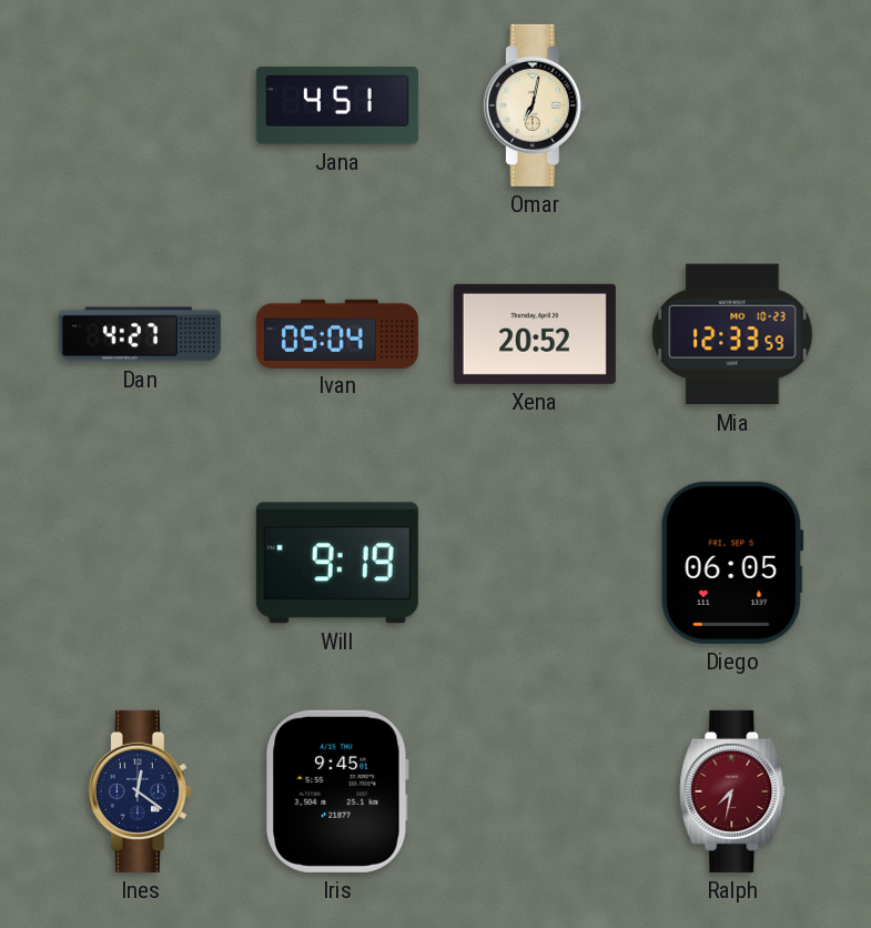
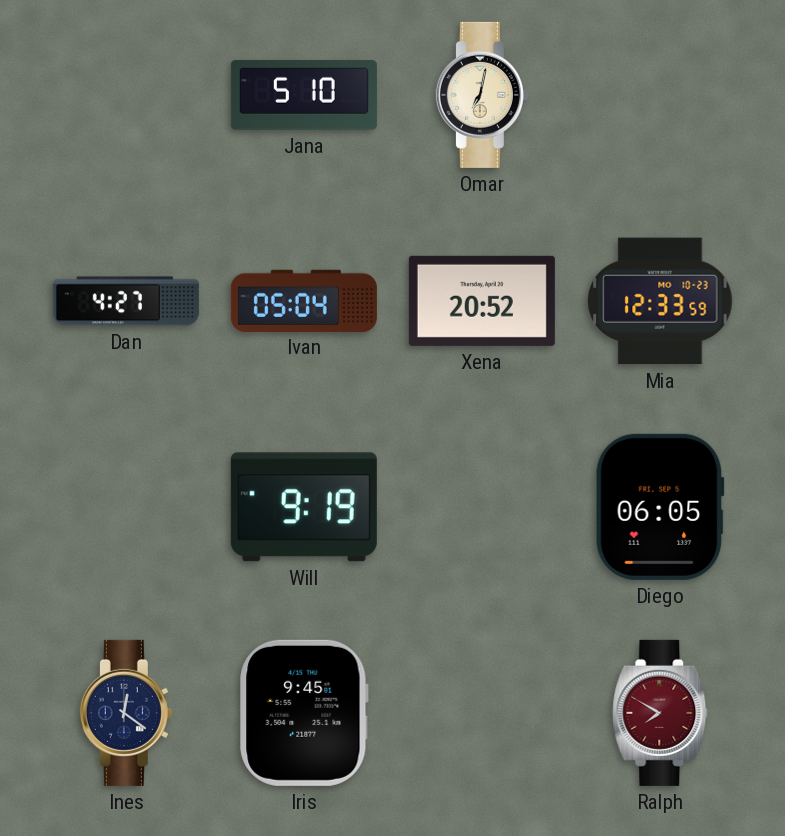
Jana: 4:51 -> 5:10 (304, 95)
Ralph: 7:32 -> 7:50 (660, 713)
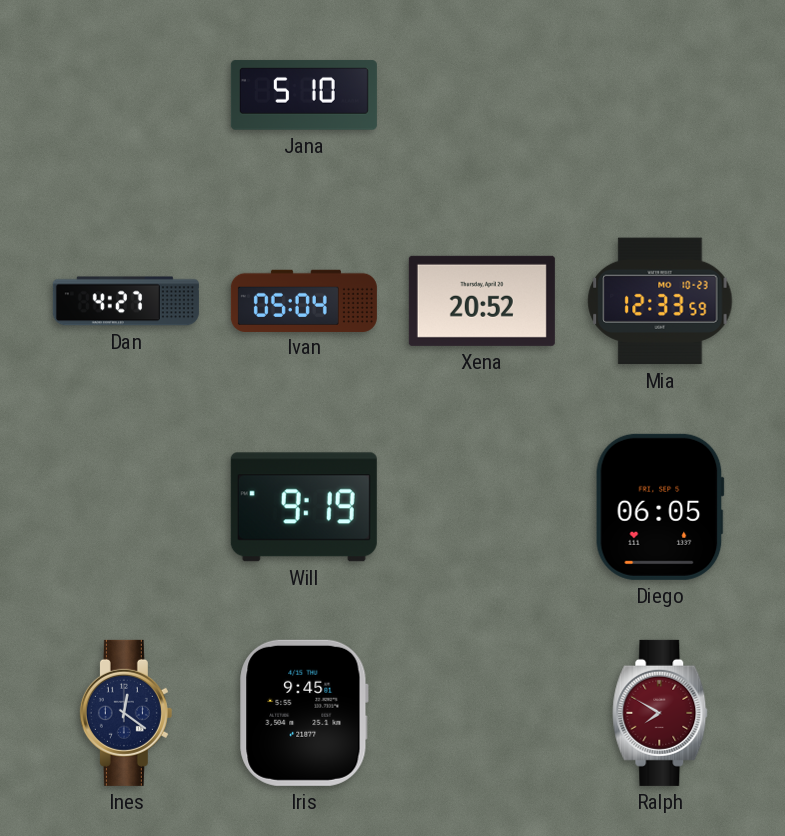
Omar: 7:02 -> none (482, 95)
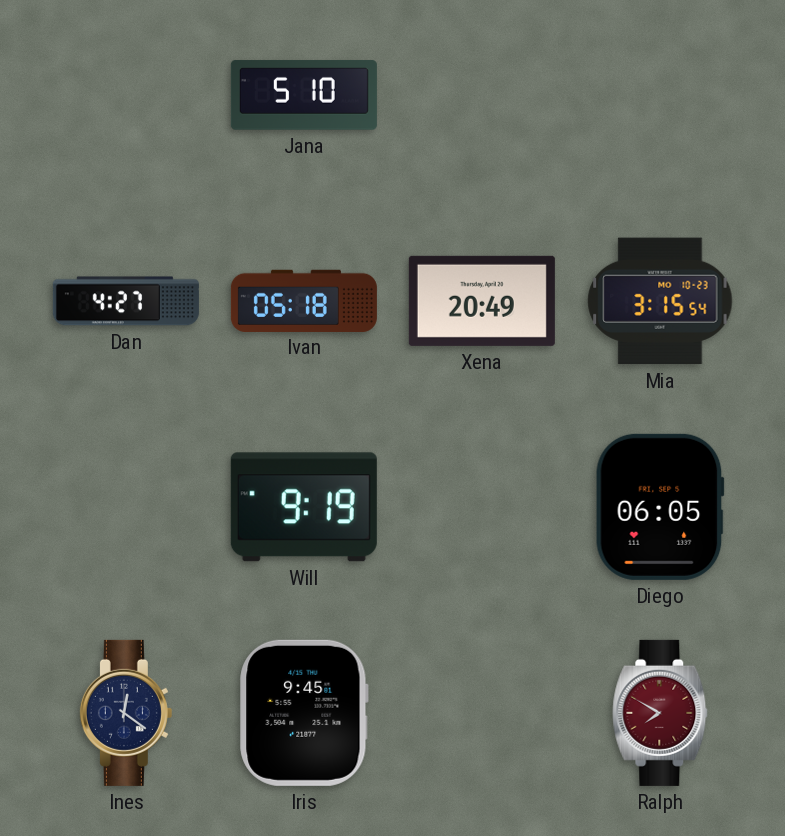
Ivan: 05:04 -> 05:18 (304, 300)
Xena: 20:52 -> 20:49 (482, 301)
Mia: 12:33 -> 3:15 (660, 301)
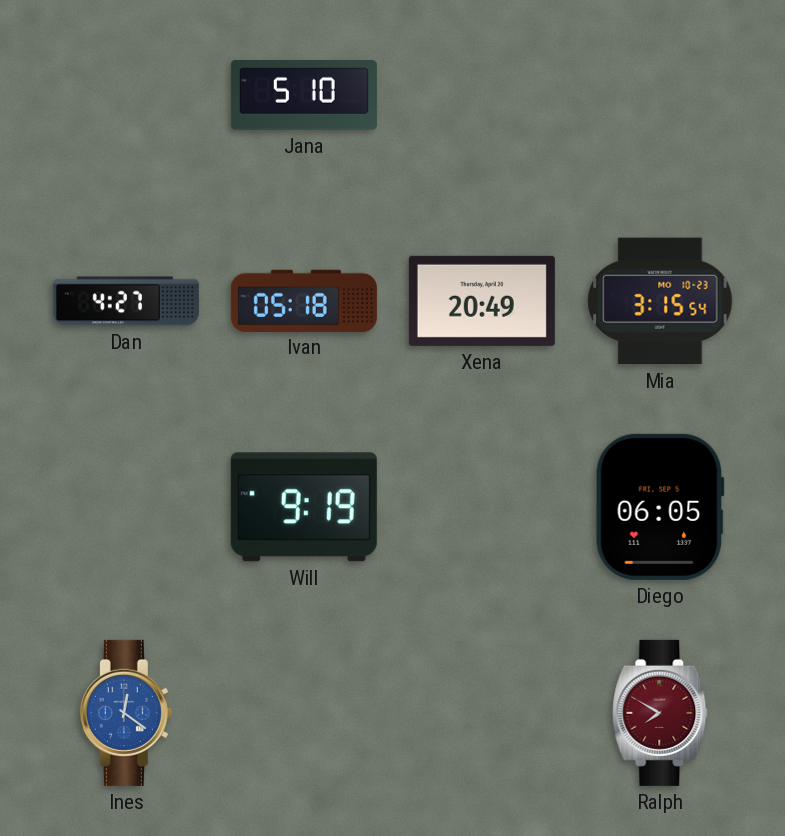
Ines dial: navy -> blue (126, 713)
Iris: 9:45 -> none (304, 713)
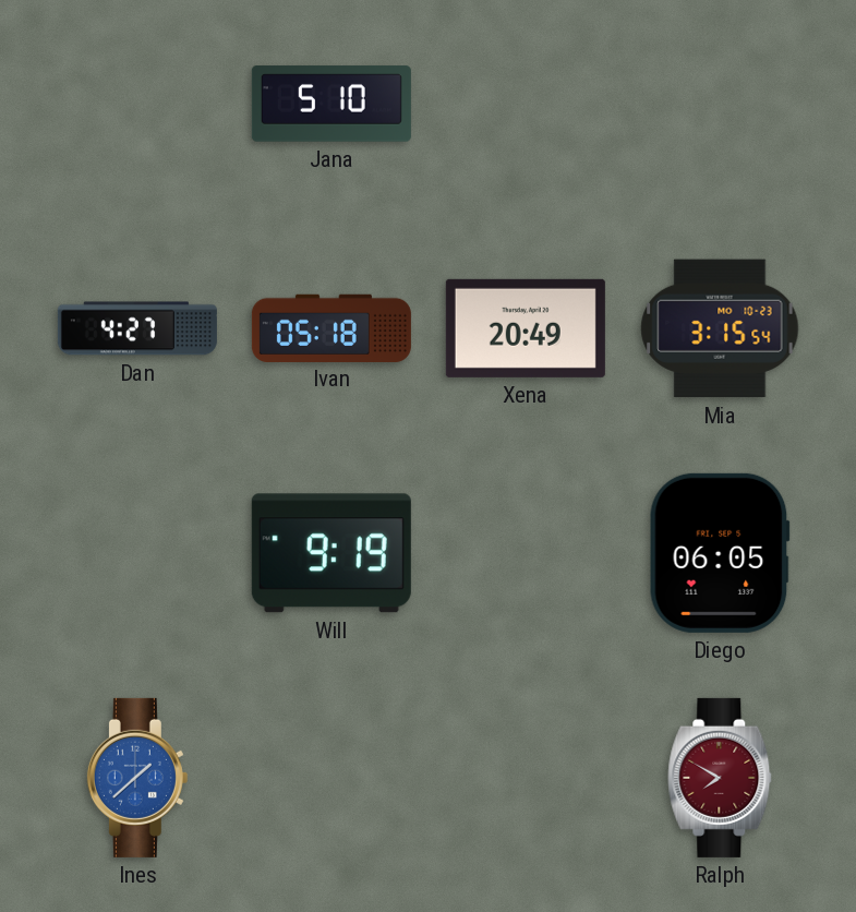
Ines: 12:21 -> 1:38 (137, 778)
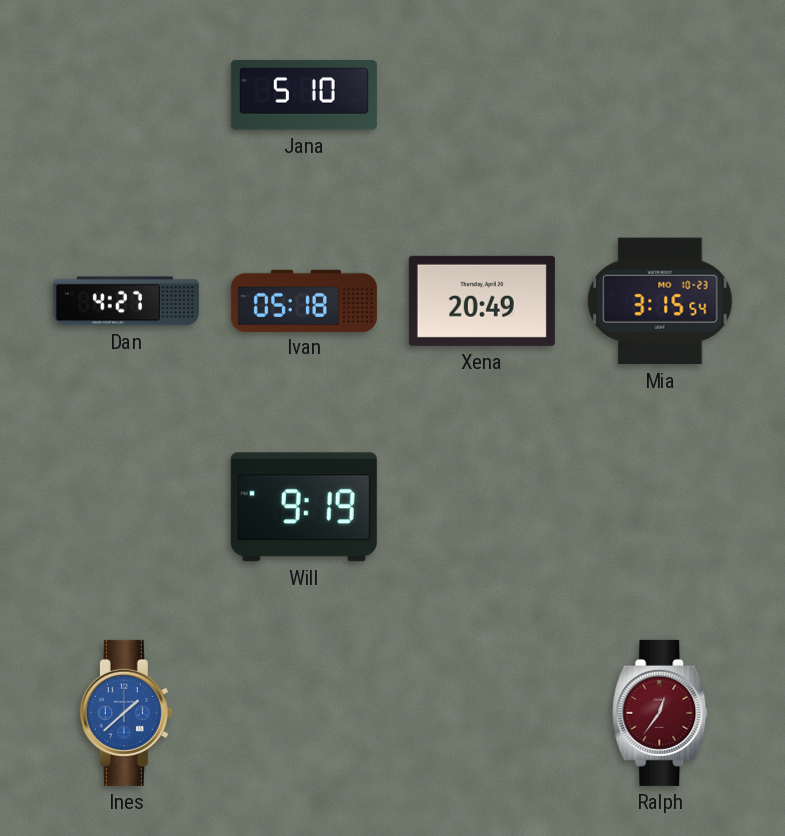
Diego: 06:05 -> none (720, 553)
Ralph: 7:50 -> 12:36 (660, 713)
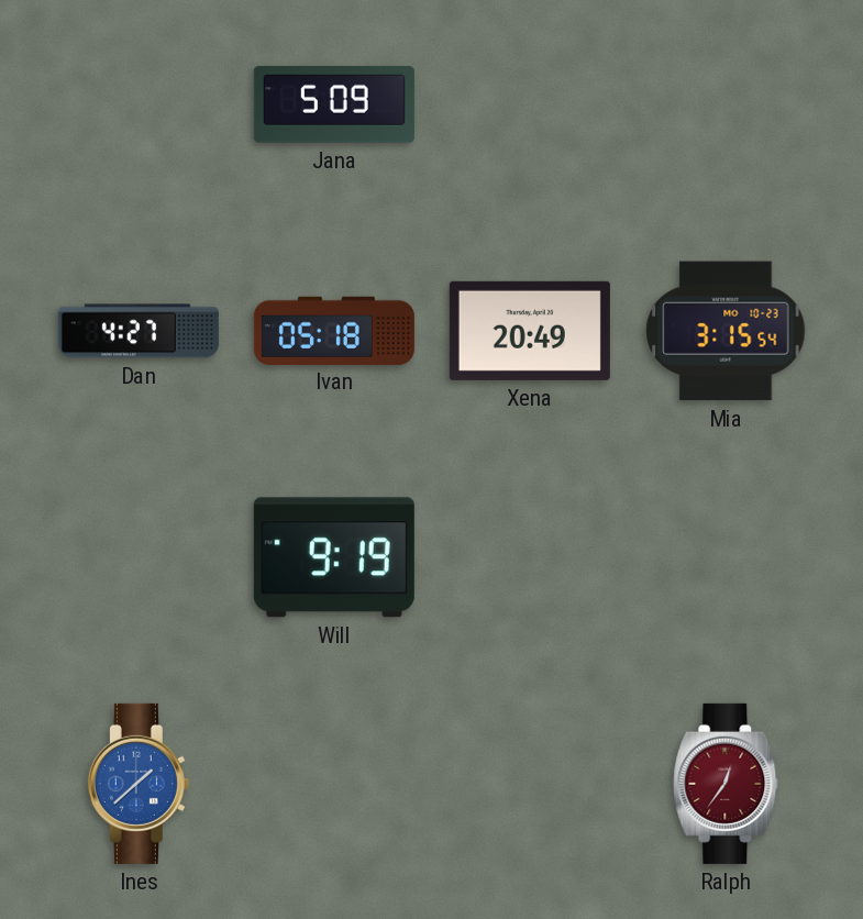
Jana: 5:10 -> 5:09 (334, 104)
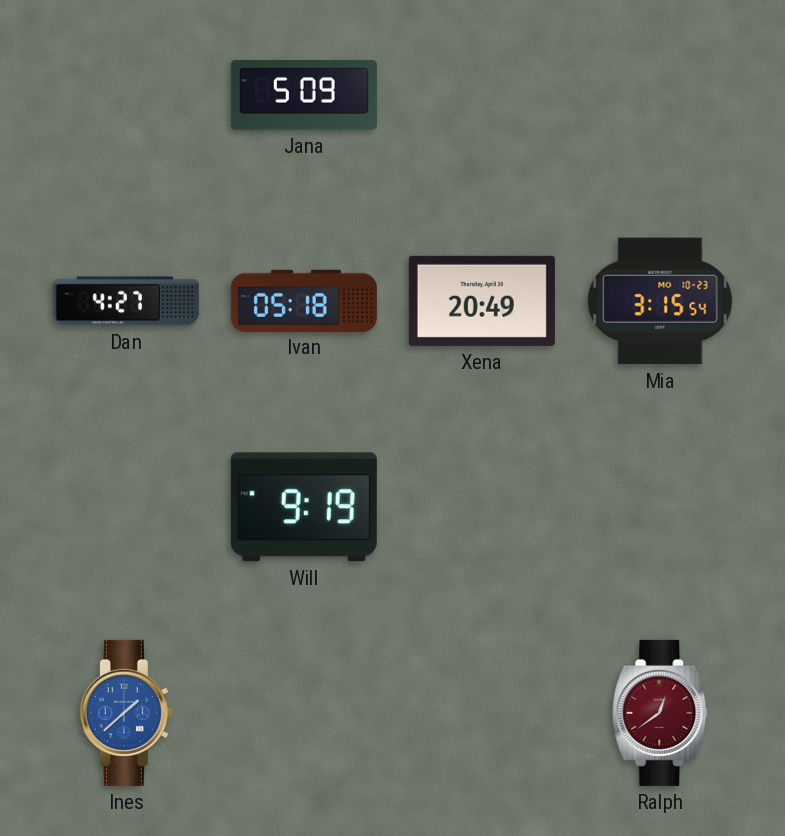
Ralph: 12:36 -> 12:39 (660, 713)
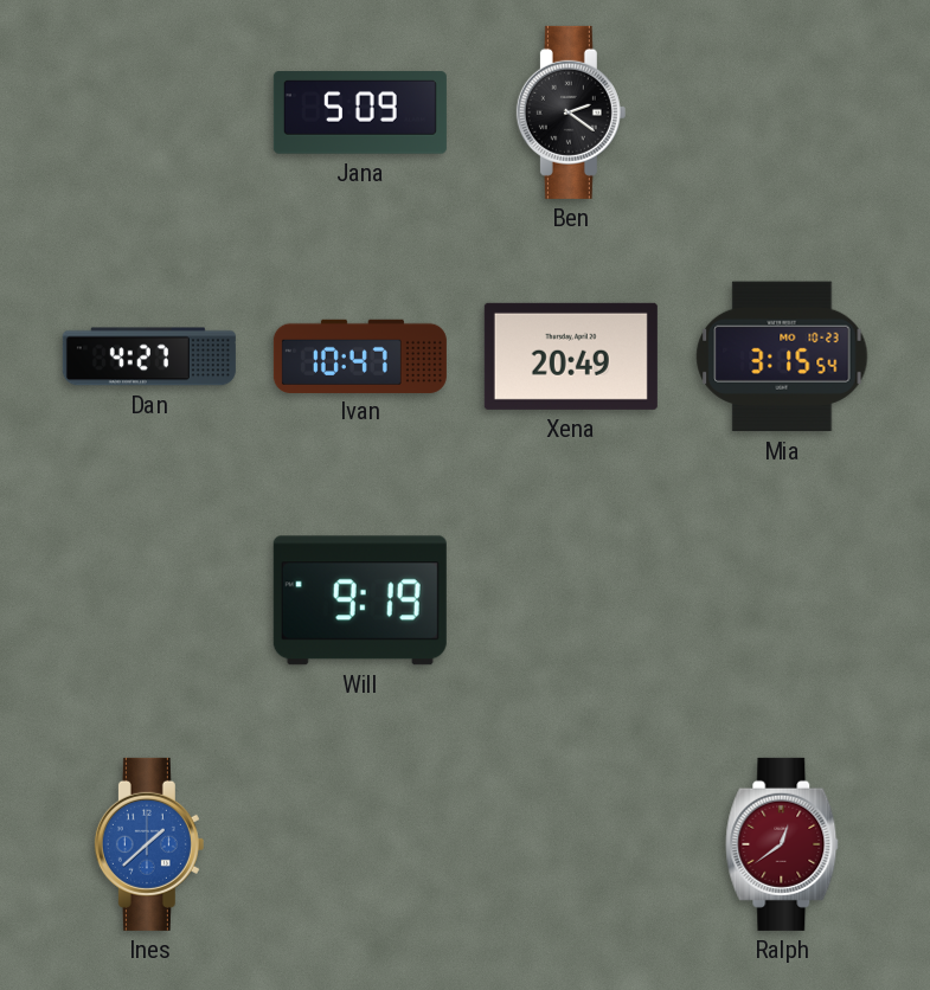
Ben: none -> 2:21 (571, 112)
Ivan: 05:18 -> 10:47 (360, 355)
